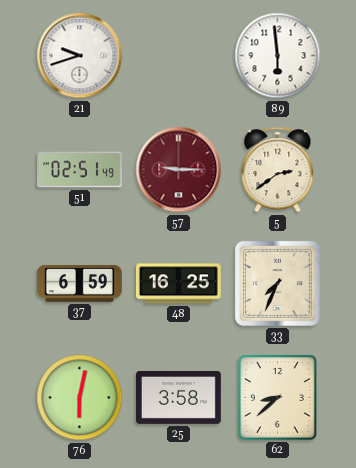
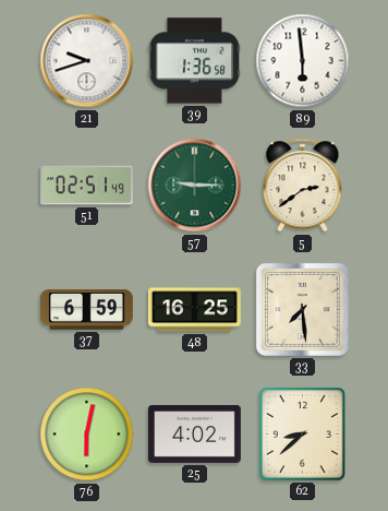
39: none -> 1:36 (195, 61)
57 dial: burgundy -> green (195, 186)
33: 7:34 -> 7:29 (302, 309)
25: 3:58 -> 4:02 (194, 433)
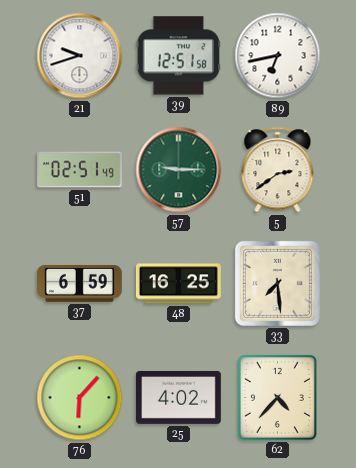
39: 1:36 -> 12:51 (179, 56)
89: 5:59 -> 6:43 (278, 56)
76: 6:02 -> 6:07 (80, 398)
62: 8:38 -> 4:37 (277, 397)
